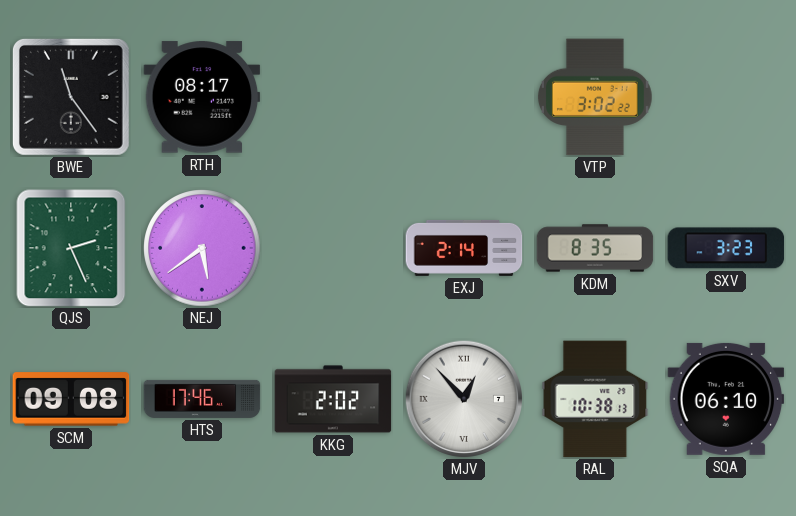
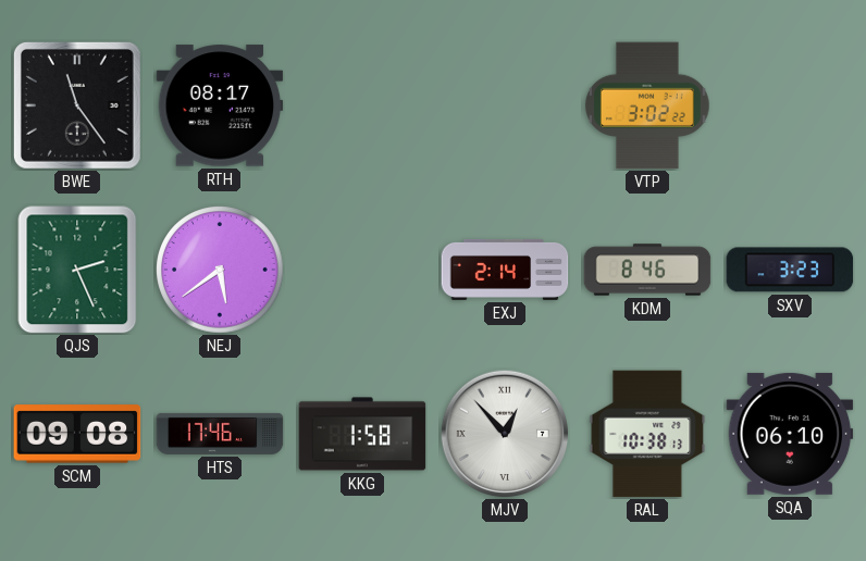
KDM: 8:35 -> 8:46 (647, 270)
KKG: 2:02 -> 1:58 (362, 434)
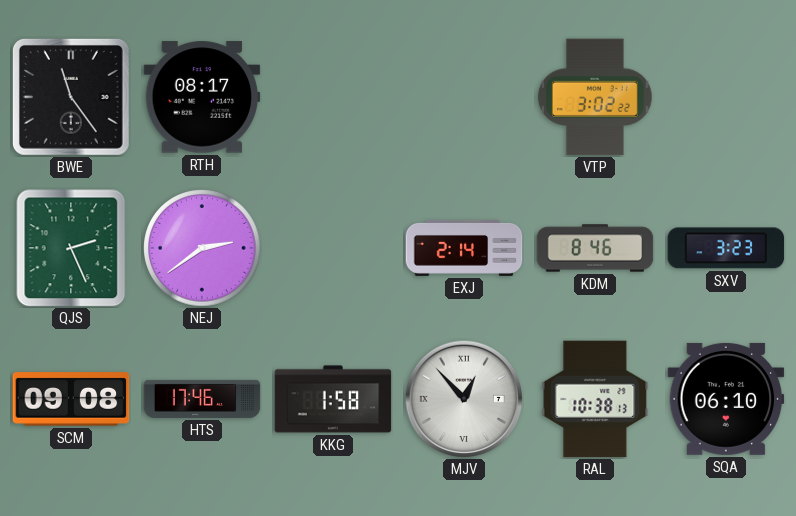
NEJ: 5:39 -> 2:39 (202, 248)
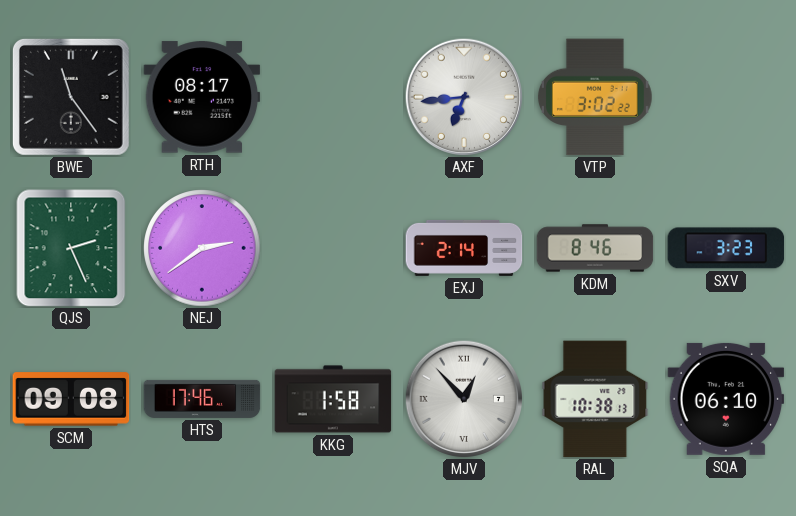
AXF: none -> 6:44 (464, 97)
